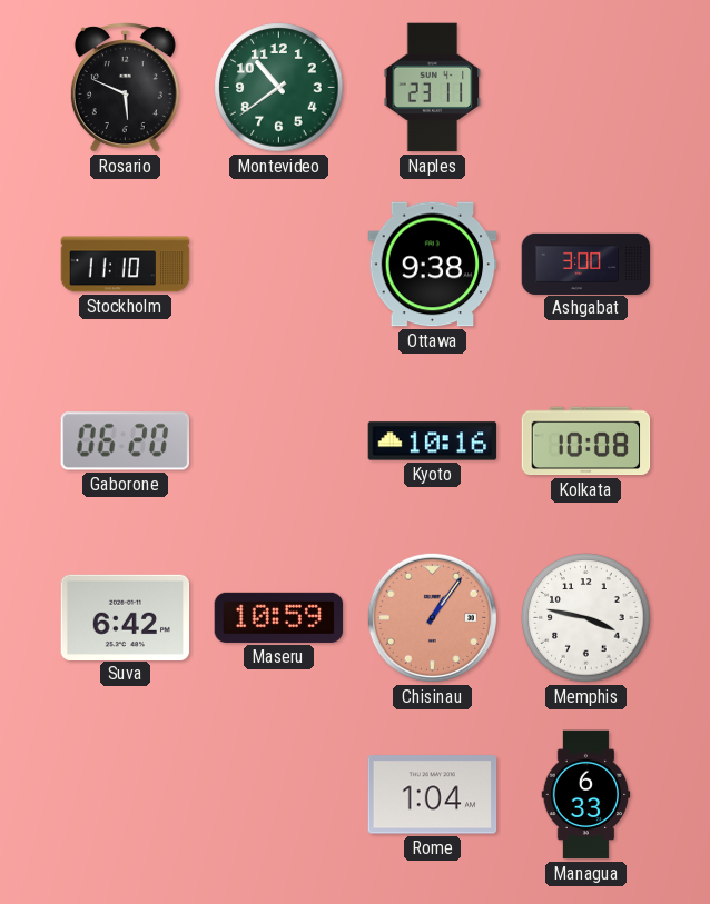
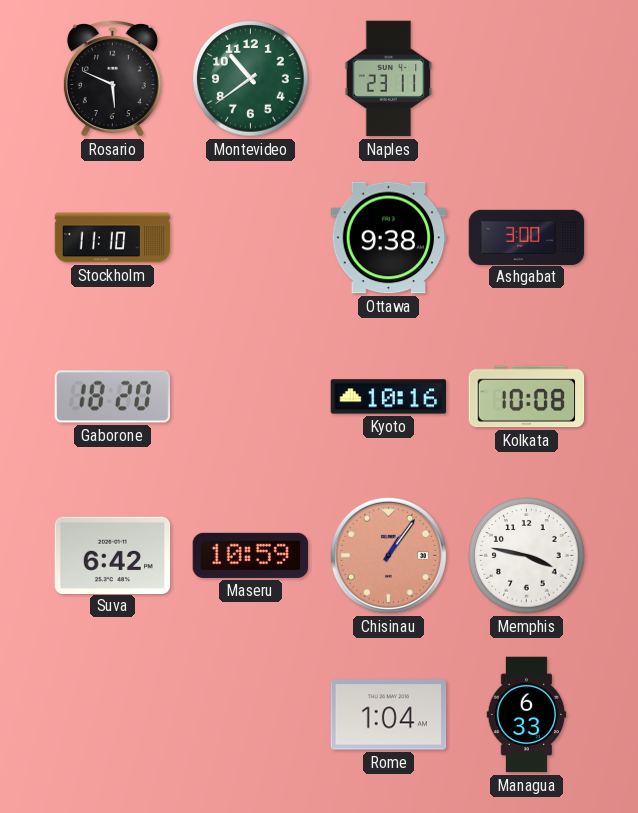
Gaborone: 06:20 -> 18:20 (113, 397)
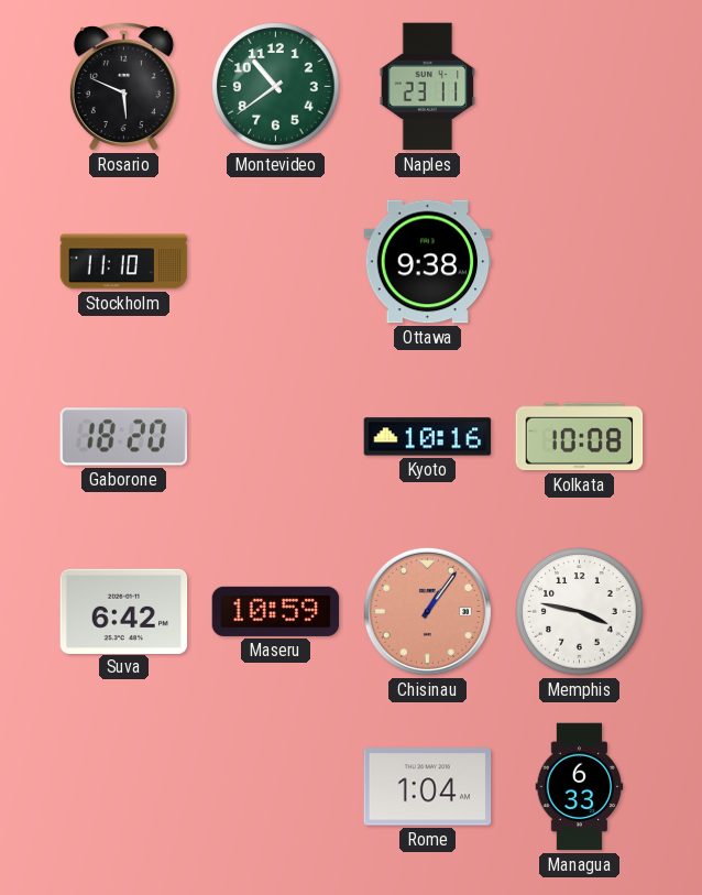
Ashgabat: 3:00 -> none (527, 237)
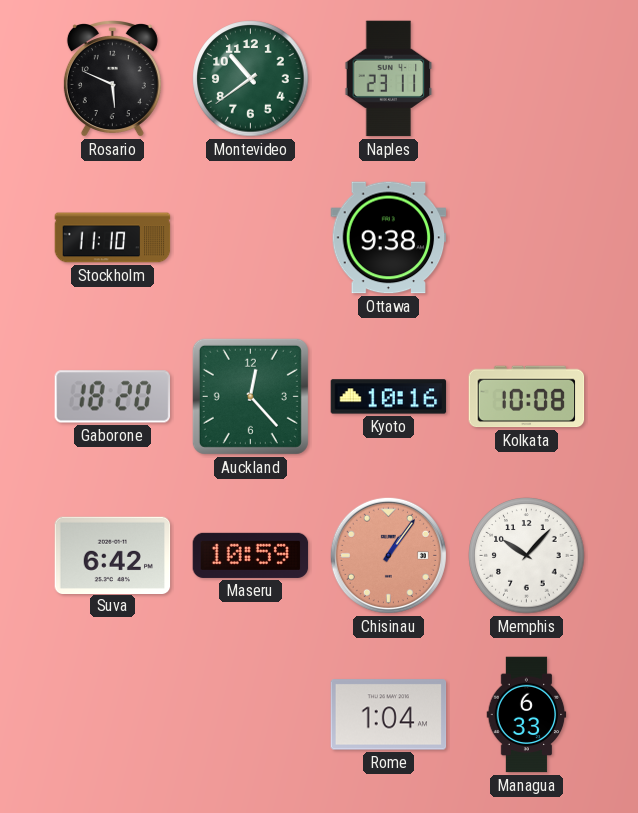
Auckland: none -> 12:23 (250, 396)
Memphis: 3:47 -> 10:07 (527, 556)
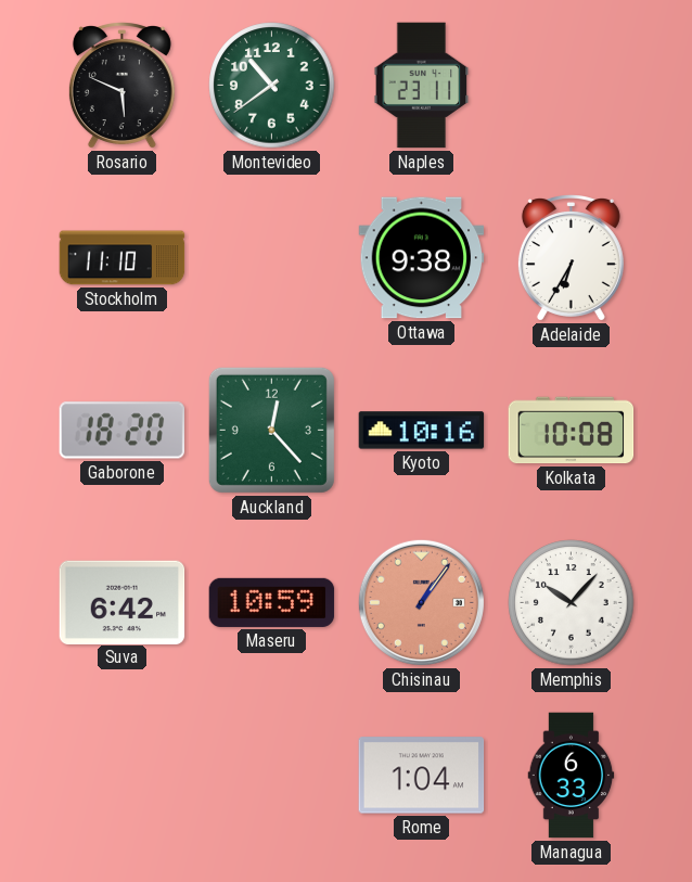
Adelaide: none -> 6:35 (571, 258)
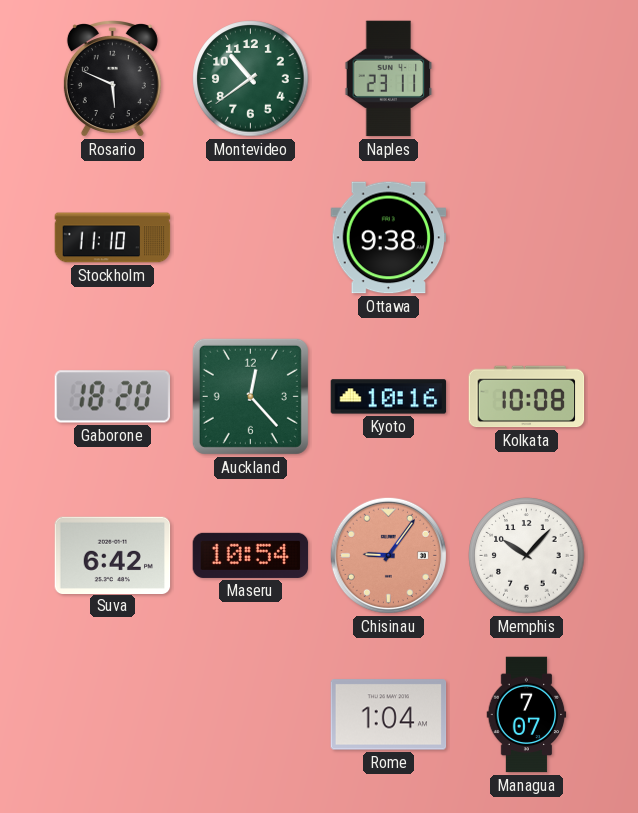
Adelaide: 6:35 -> none (571, 258)
Maseru: 10:59 -> 10:54 (251, 555)
Chisinau: 1:06 -> 9:06 (388, 555)
Managua: 6:33 -> 7:07 (527, 715)
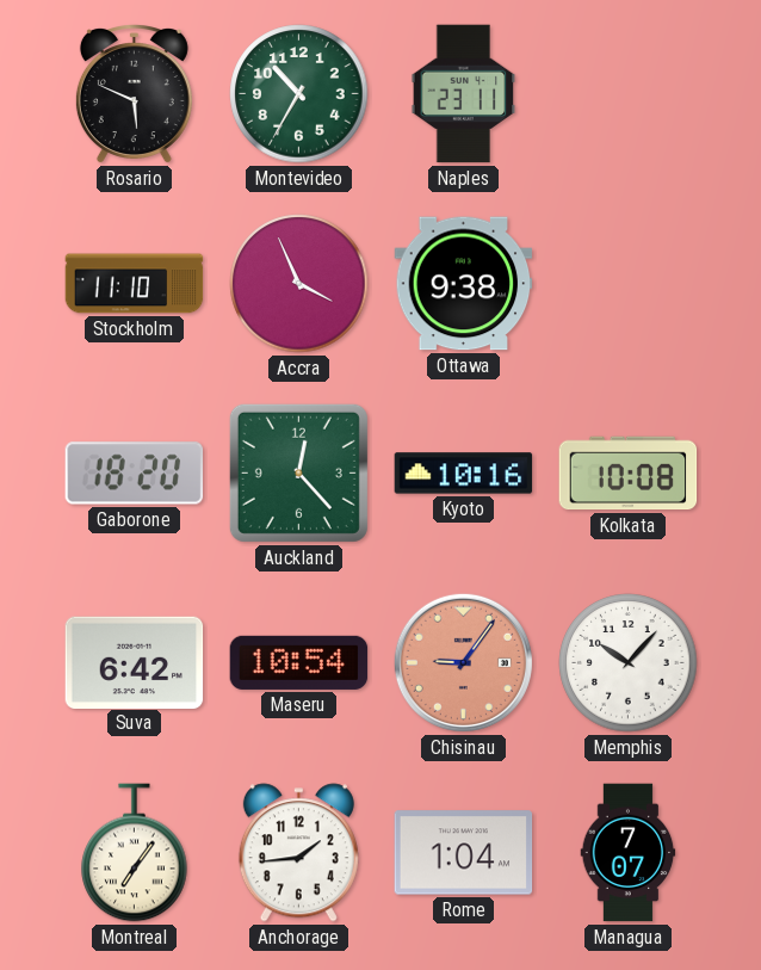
Montevideo: 10:39 -> 10:35 (299, 94)
Accra: none -> 3:56 (299, 284)
Montreal: none -> 7:06 (135, 853)
Anchorage: none -> 1:44 (298, 853)
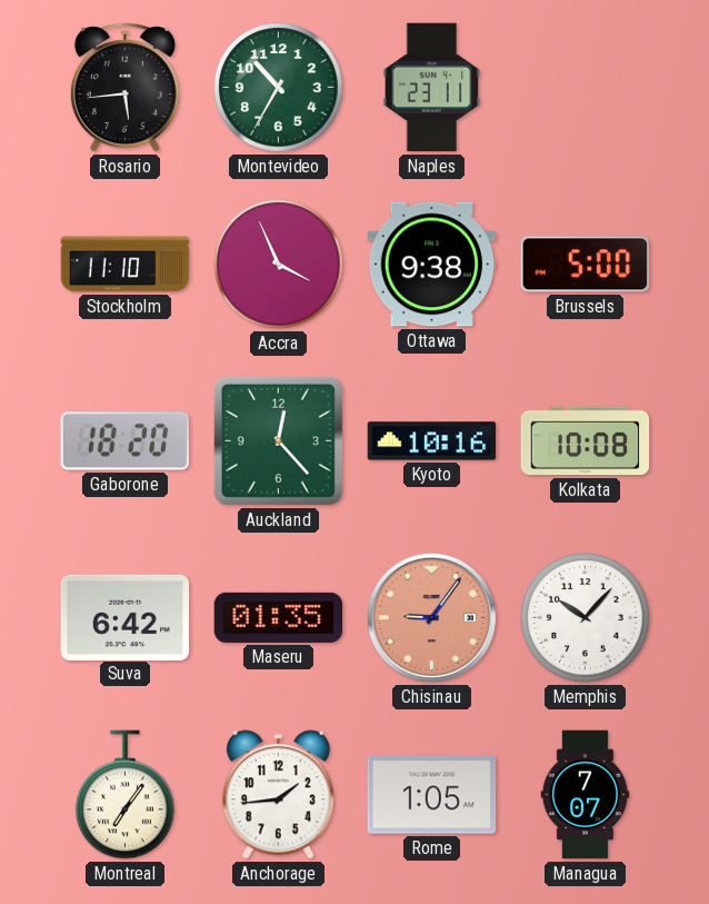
Rosario: 5:49 -> 5:44 (124, 88)
Brussels: none -> 5:00 (586, 265)
Maseru: 10:54 -> 01:35 (279, 617)
Rome: 1:04 -> 1:05 (432, 795)
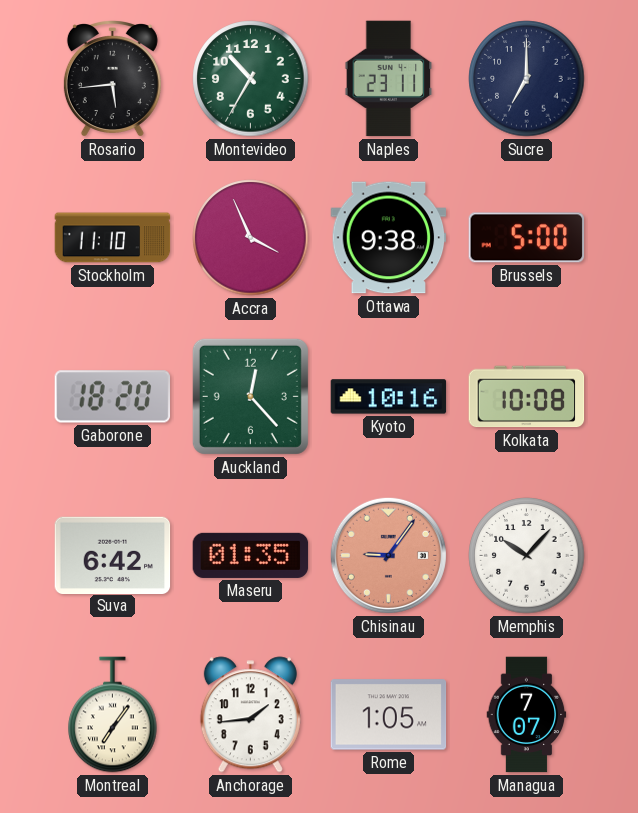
Sucre: none -> 7:00 (527, 79)
